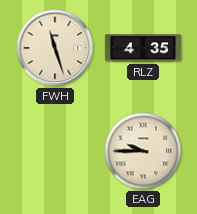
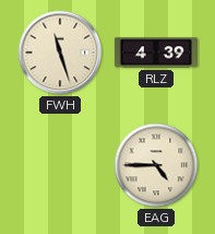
RLZ: 4:35 -> 4:39 (156, 52)
EAG: 9:45 -> 4:45 (156, 165)
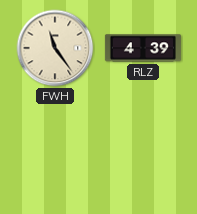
FWH: 11:27 -> 11:24 (55, 48)
EAG: 4:45 -> none (156, 165)
